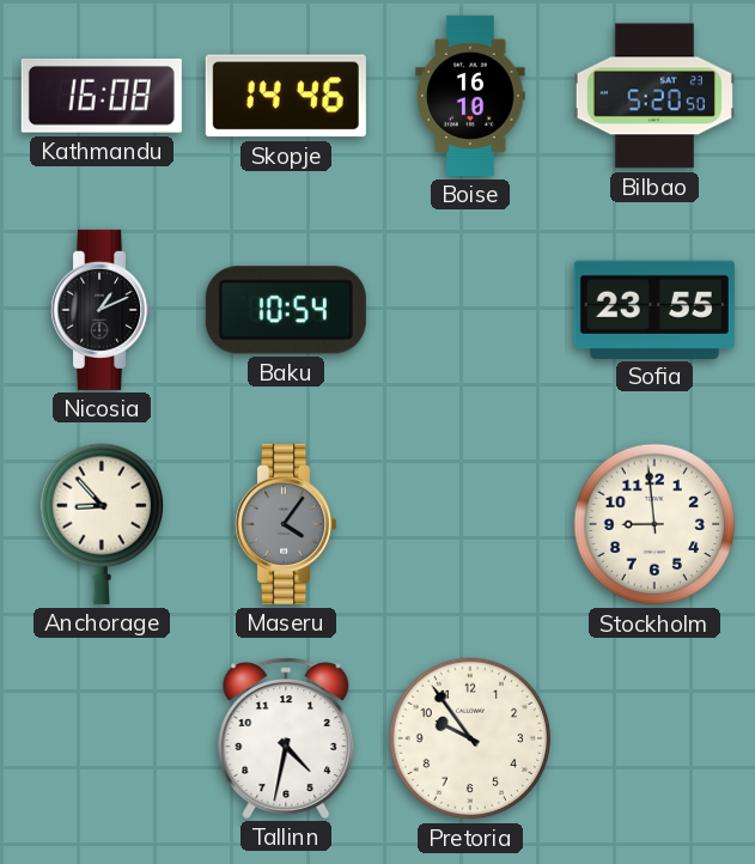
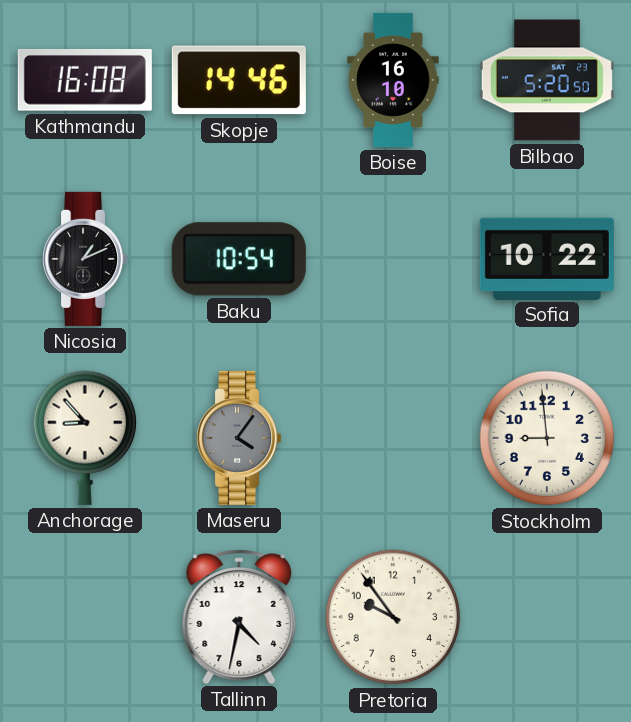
Sofia: 23:55 -> 10:22 (547, 258)
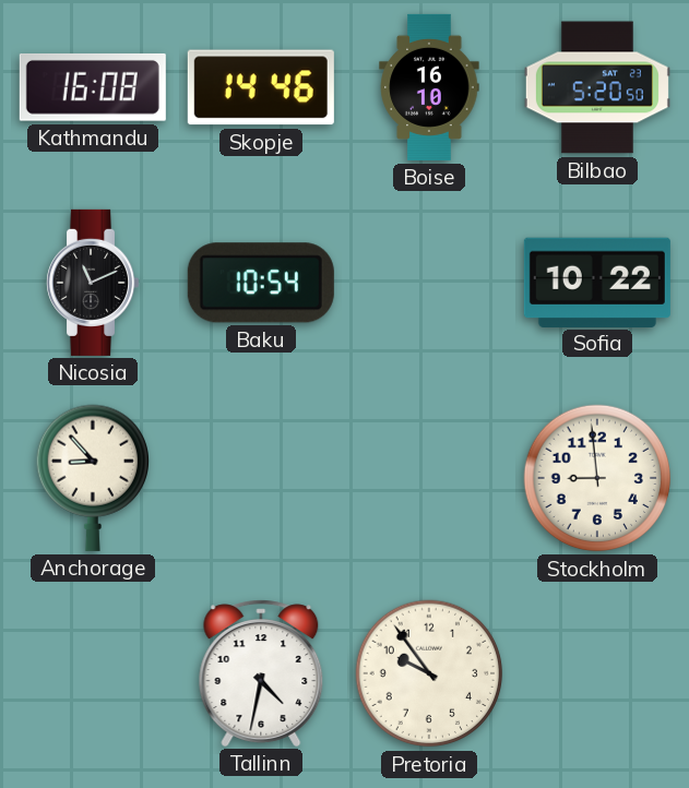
Nicosia: 1:11 -> 11:11 (93, 283)
Maseru: 4:06 -> none (239, 438)
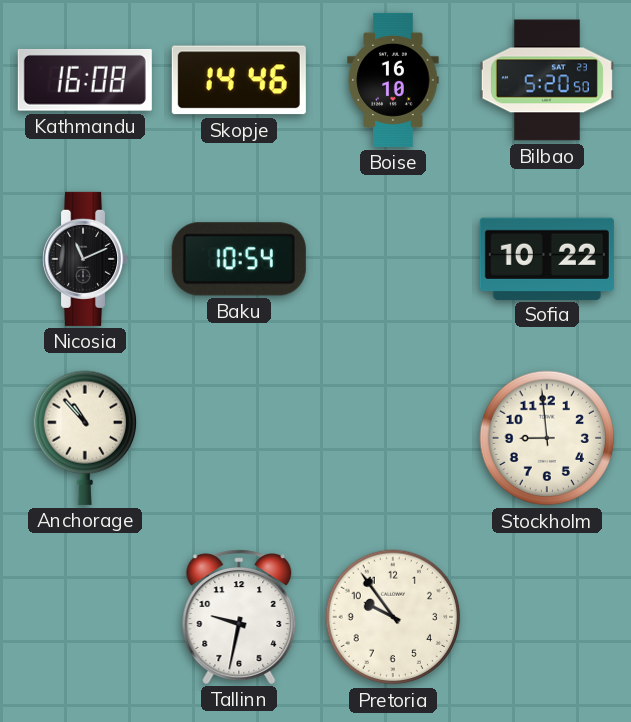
Anchorage: 8:53 -> 10:53 (84, 438)
Tallinn: 4:32 -> 9:32 (239, 617)
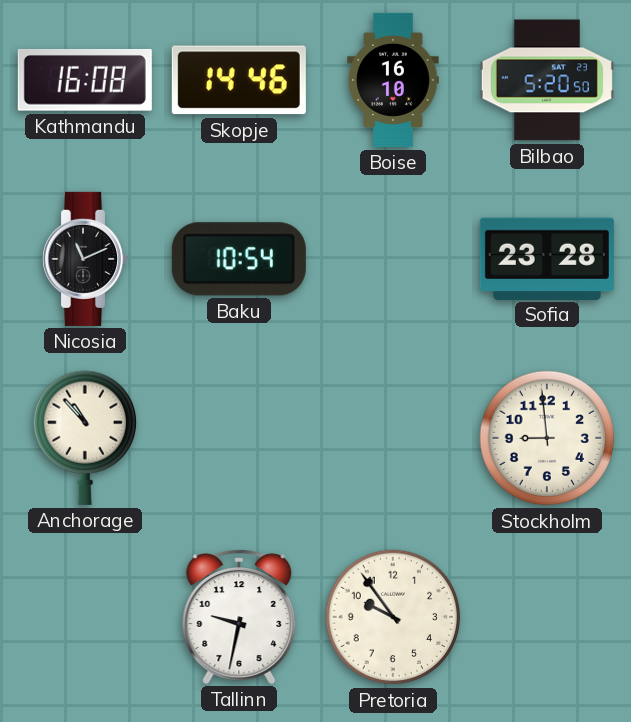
Sofia: 10:22 -> 23:28 (547, 258)
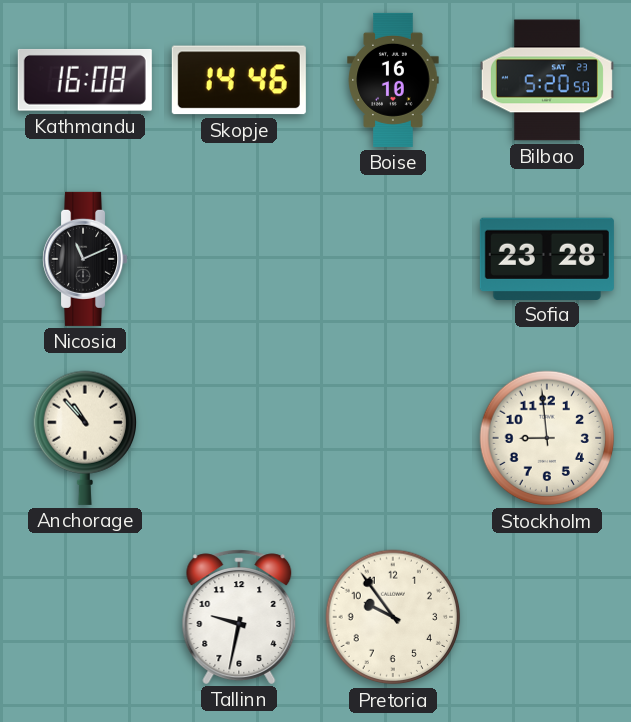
Baku: 10:54 -> none (239, 259)
